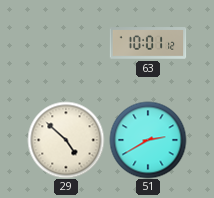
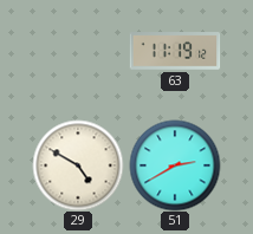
63: 10:01 -> 11:19 (175, 51)
29: 4:52 -> 4:50 (78, 165)
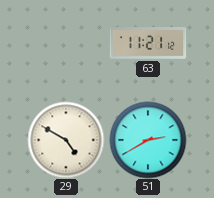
63: 11:19 -> 11:21 (148, 43)
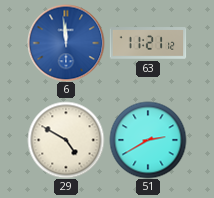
6: none -> 11:59 (66, 43)
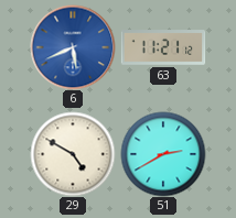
6: 11:59 -> 5:41 (73, 47)
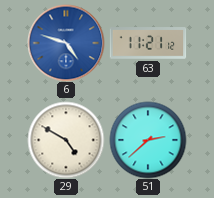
6: 5:41 -> 4:48 (66, 43)
51: 2:40 -> 2:38 (148, 140)
